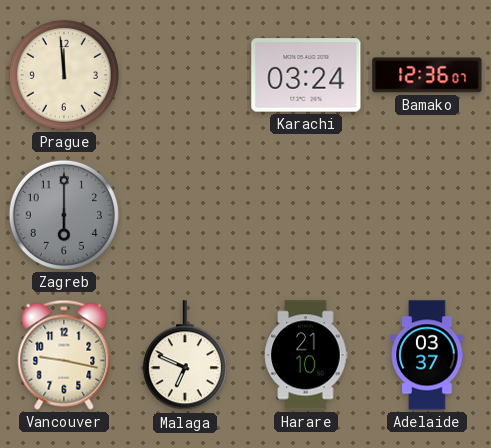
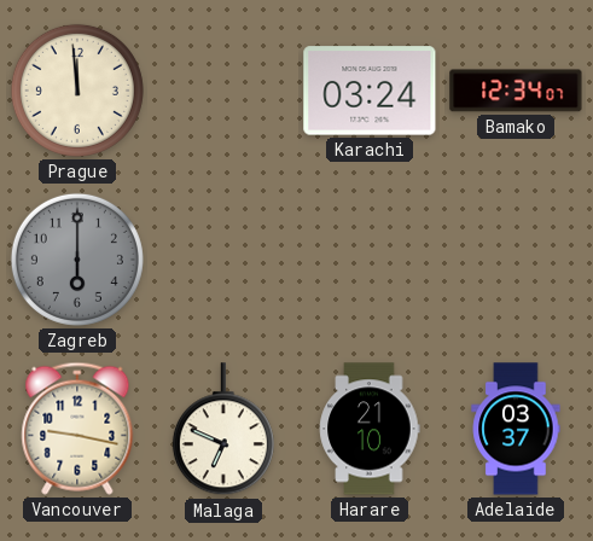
Bamako: 12:36 -> 12:34 (516, 91)
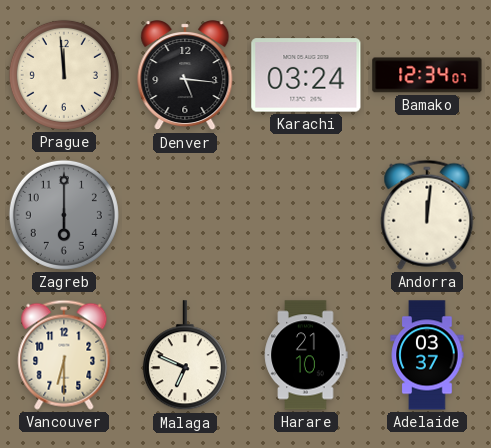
Denver: none -> 5:16 (185, 76)
Andorra: none -> 12:01 (427, 215)
Vancouver: 9:17 -> 6:30 (64, 355)
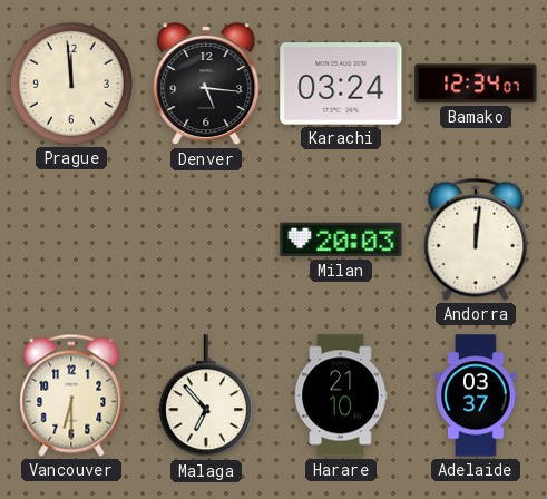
Zagreb: 6:00 -> none (64, 215)
Milan: none -> 20:03 (341, 239)
Malaga: 6:49 -> 6:53 (206, 397)
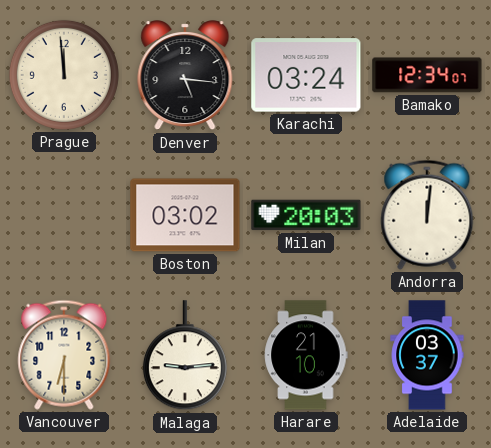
Boston: none -> 03:02 (185, 215)
Malaga: 6:53 -> 9:14 (185, 356)
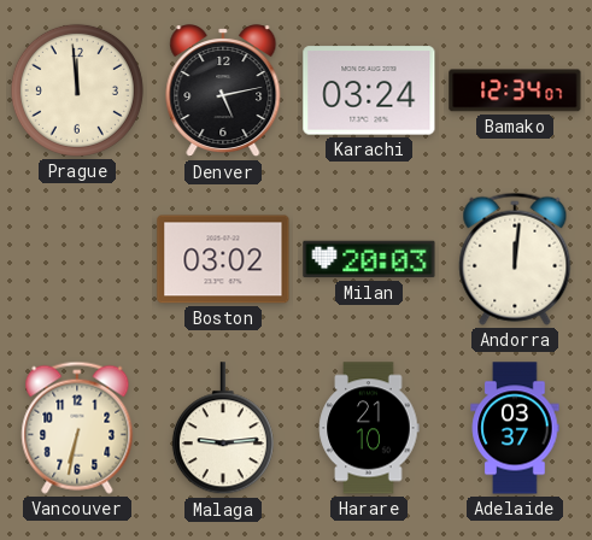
Denver: 5:16 -> 5:13 (223, 92)
Vancouver: 6:30 -> 6:32 (77, 428)
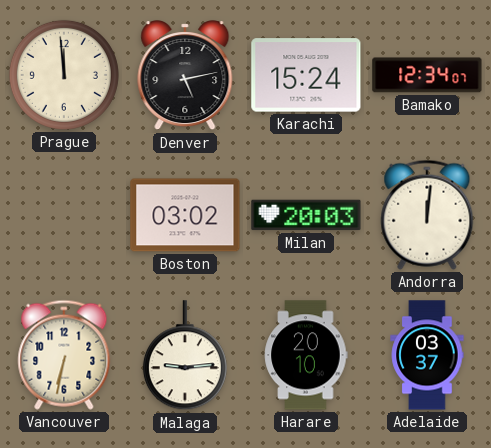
Karachi: 03:24 -> 15:24 (306, 75)
Harare: 21:10 -> 20:10 (306, 355)
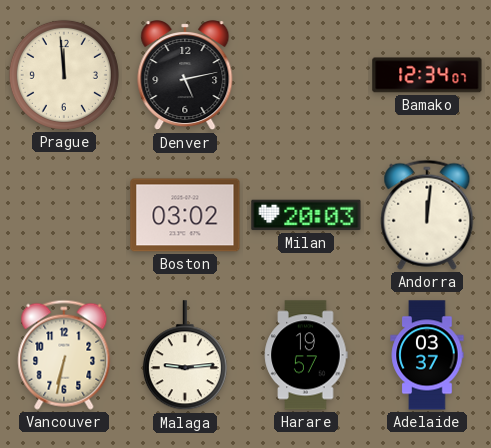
Karachi: 15:24 -> none (306, 75)
Harare: 20:10 -> 19:57 (306, 355)
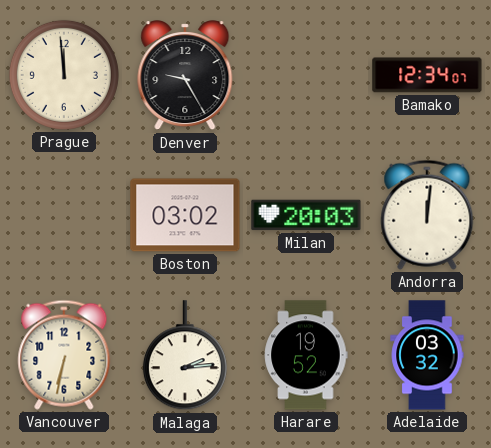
Denver: 5:13 -> 9:25 (185, 76)
Malaga: 9:14 -> 2:14 (185, 356)
Harare: 19:57 -> 19:52 (306, 355)
Adelaide: 03:37 -> 03:32 (427, 355)
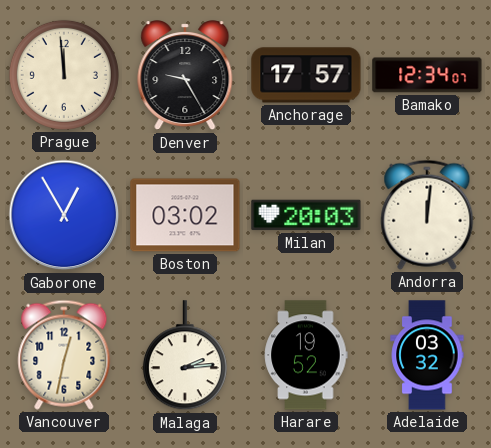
Anchorage: none -> 17:57 (306, 75)
Gaborone: none -> 12:55 (64, 215)
Vancouver: 6:32 -> 12:32 (64, 355)
